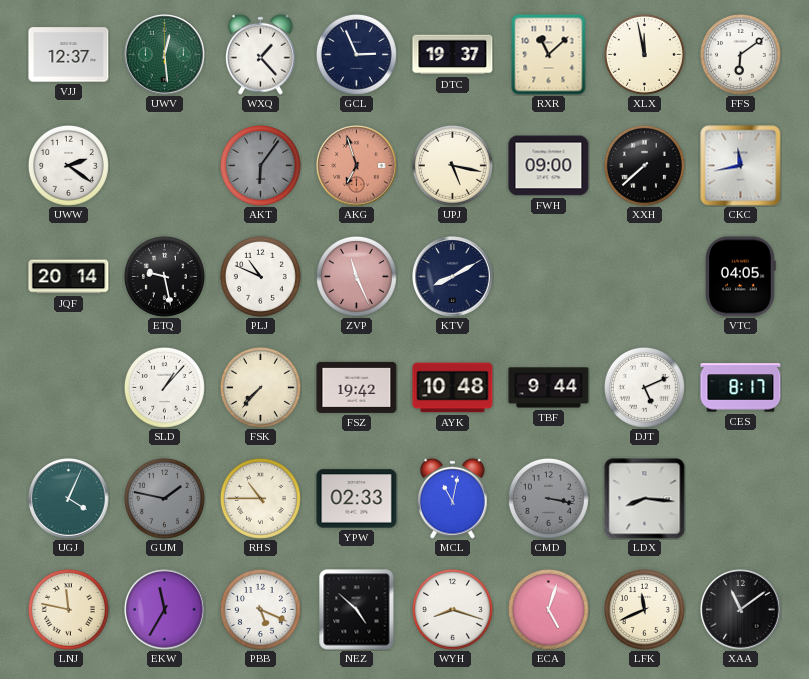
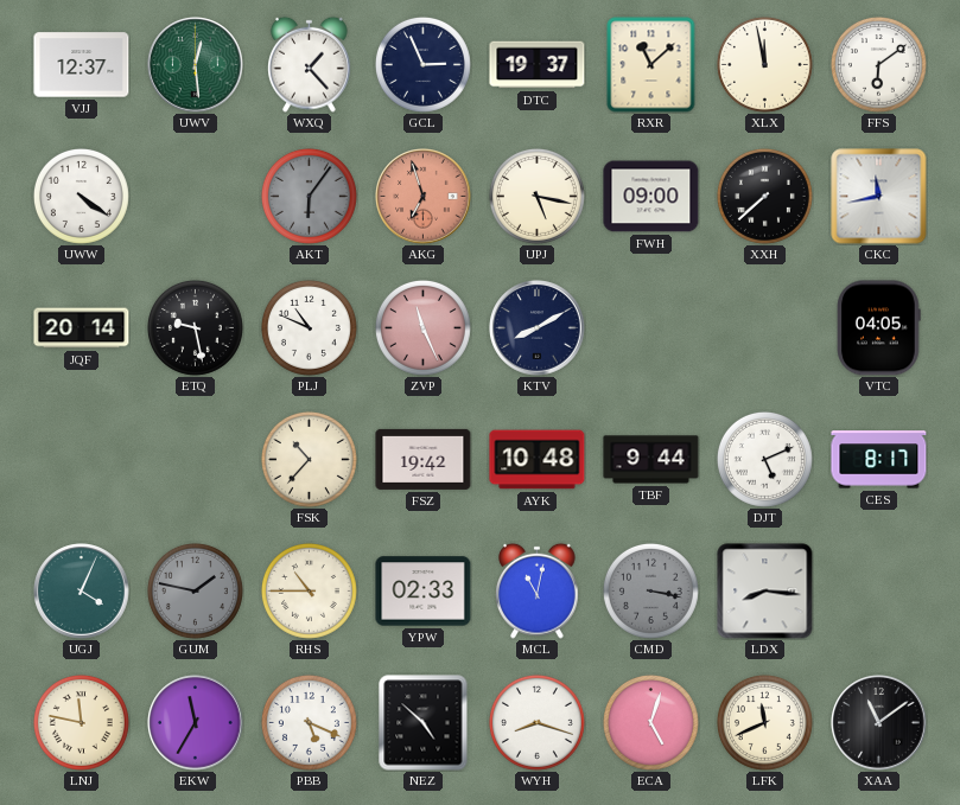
UWW: 2:21 -> 4:21 (81, 196)
SLD: 1:07 -> none (164, 387)
FSK: 7:37 -> 10:37 (309, 459)
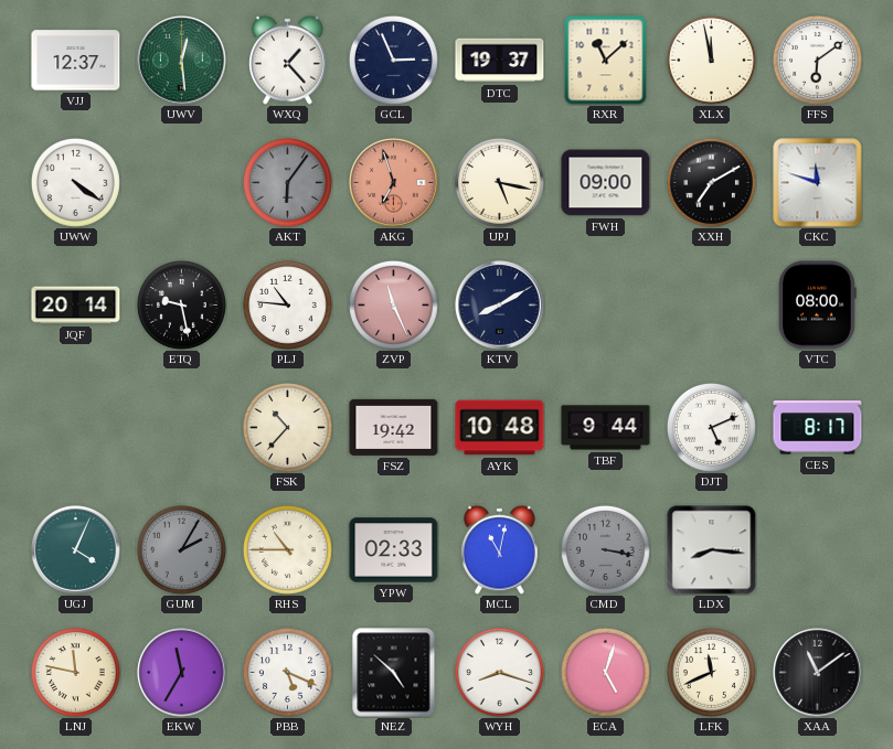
XXH: 7:38 -> 7:10 (711, 182)
CKC: 11:43 -> 11:48 (818, 183)
PLJ: 10:49 -> 10:46 (287, 304)
VTC: 04:05 -> 08:00 (818, 306)
GUM: 1:47 -> 2:05 (181, 549)
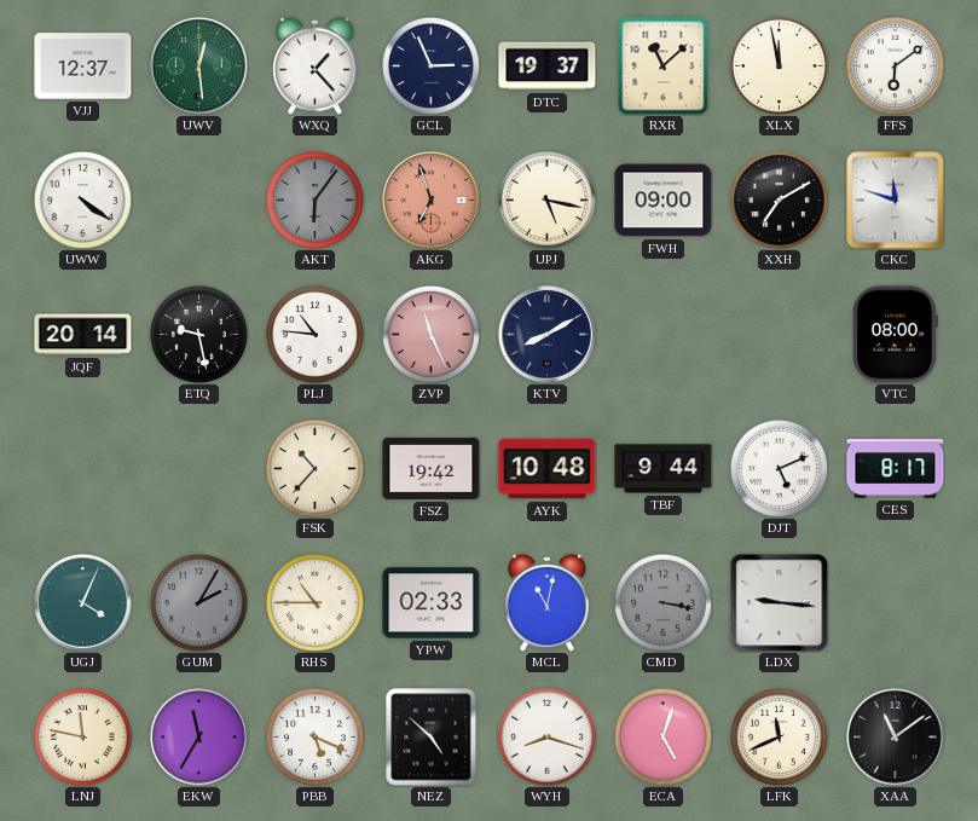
LDX: 8:16 -> 9:16 (780, 603)
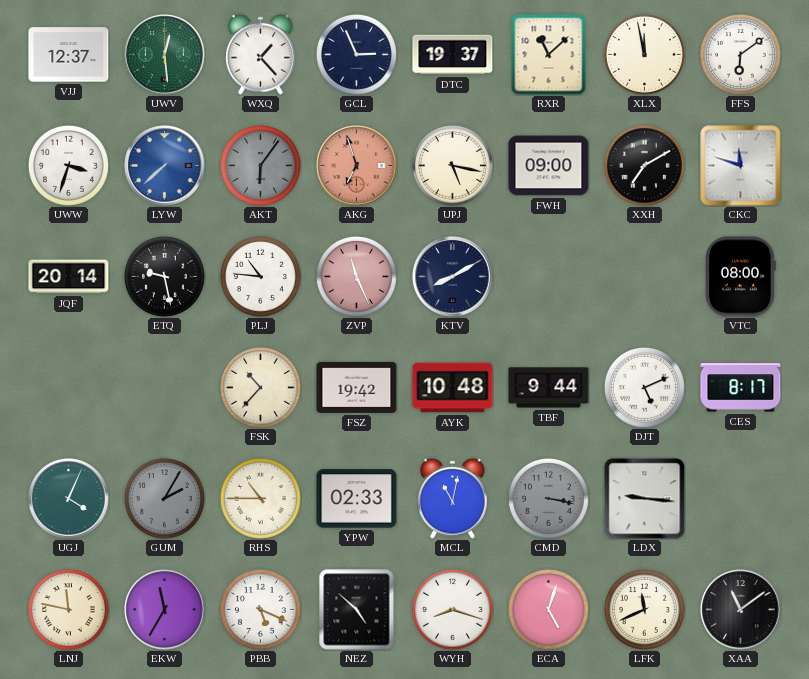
UWW: 4:21 -> 3:33 (68, 165)
LYW: none -> 7:38 (165, 166)
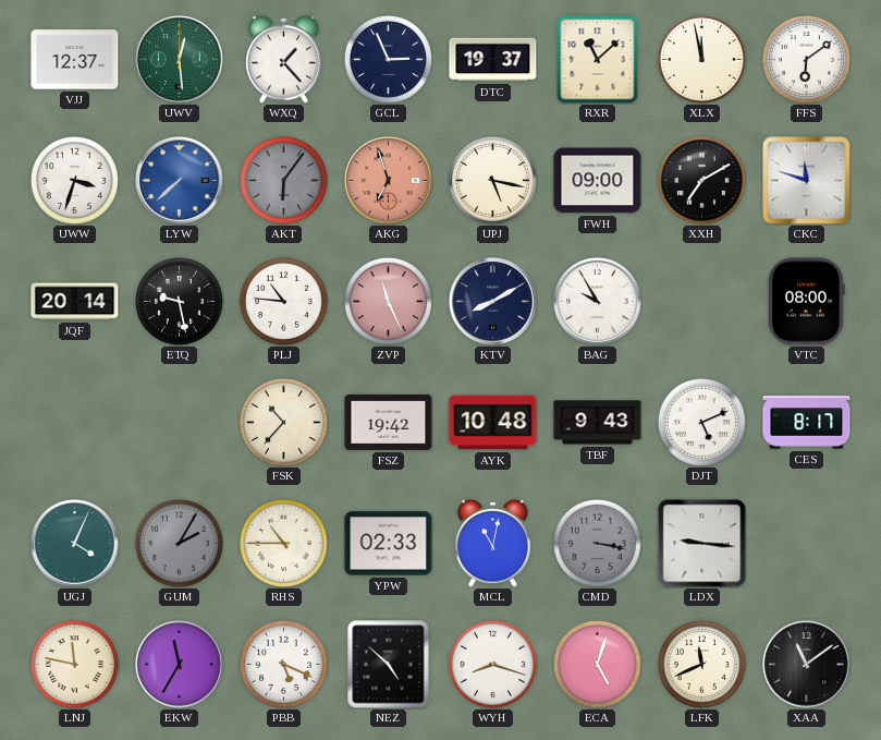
BAG: none -> 9:55 (598, 302)
TBF: 9:44 -> 9:43 (598, 423)
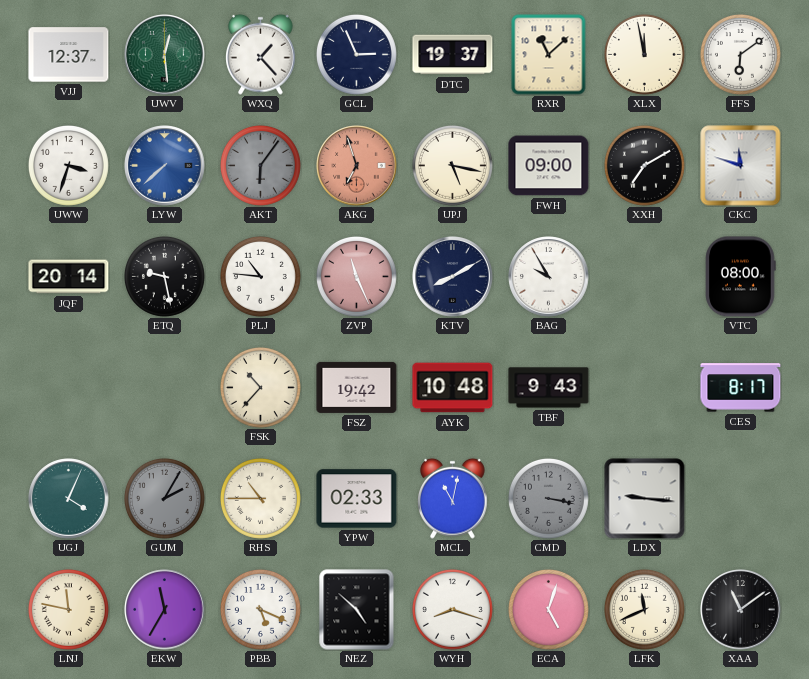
DJT: 5:11 -> none (701, 422)
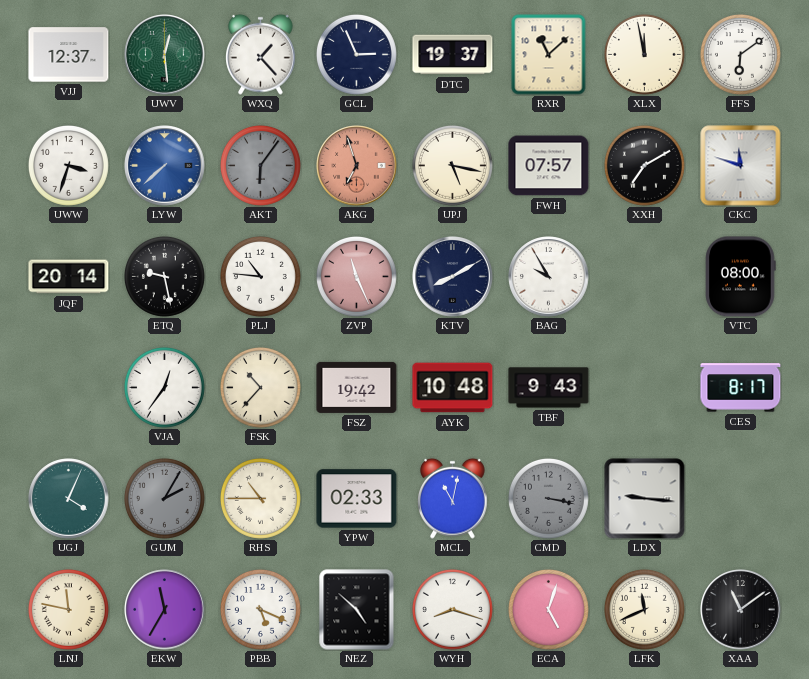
FWH: 09:00 -> 07:57 (549, 166)
VJA: none -> 12:36 (164, 387)
